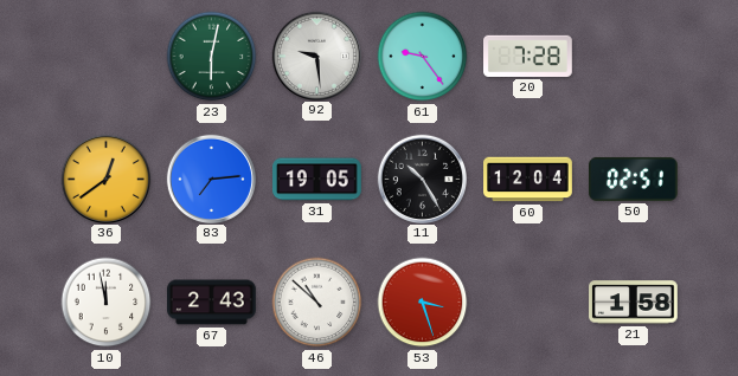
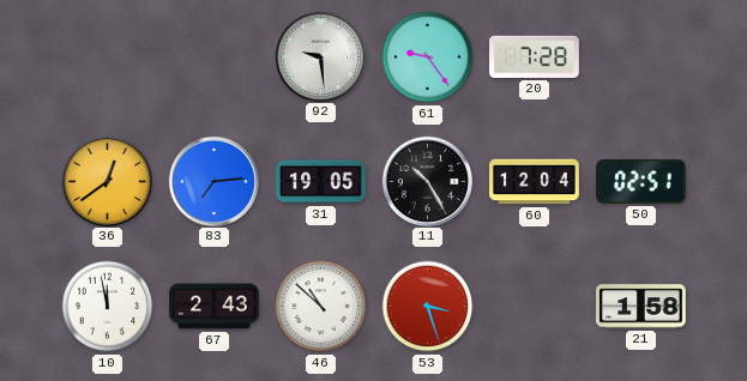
23: 6:02 -> none (212, 57)
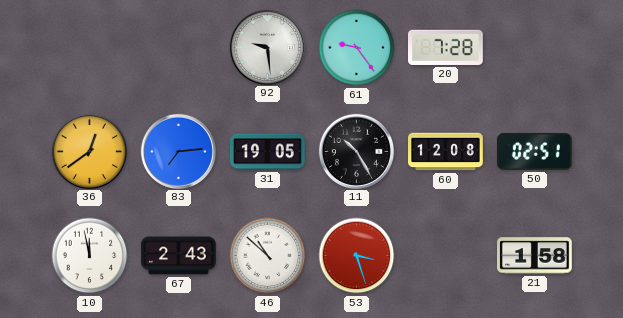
60: 12:04 -> 12:08 (446, 152)
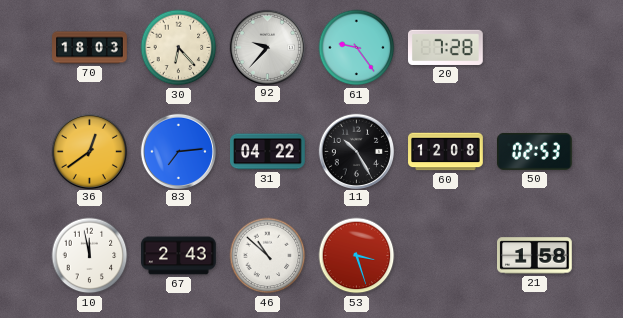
70: none -> 18:03 (90, 48)
30: none -> 6:23 (179, 48)
92: 9:29 -> 9:37 (267, 47)
31: 19:05 -> 04:22 (268, 152)
50: 02:51 -> 02:53 (535, 151)
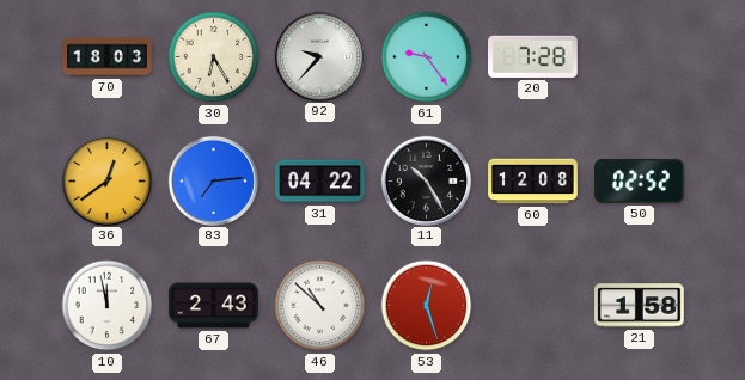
30: 6:23 -> 6:25 (214, 57)
50: 02:53 -> 02:52 (640, 180)
53: 3:27 -> 12:27 (427, 306)
